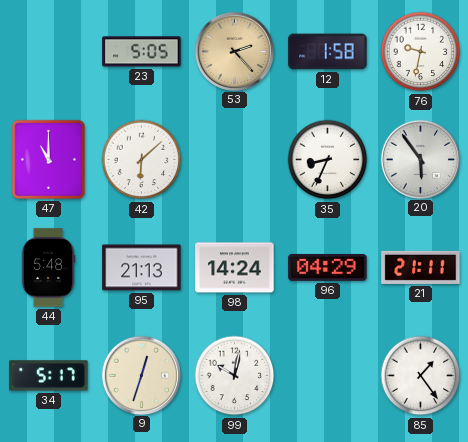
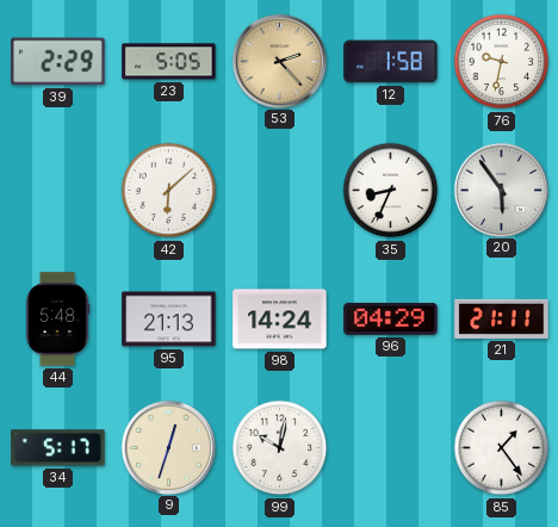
39: none -> 2:29 (58, 62)
47: 11:00 -> none (48, 159)
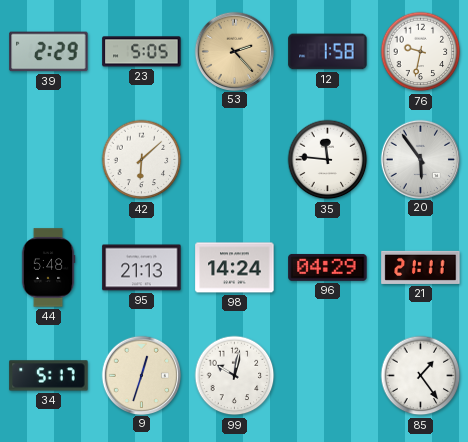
35: 8:34 -> 11:46 (328, 160)
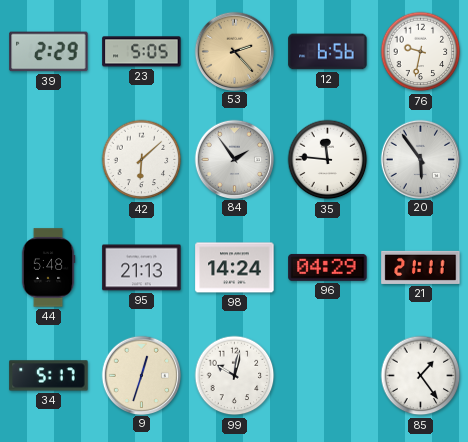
12: 1:58 -> 6:56 (328, 52)
84: none -> 1:54 (234, 159)
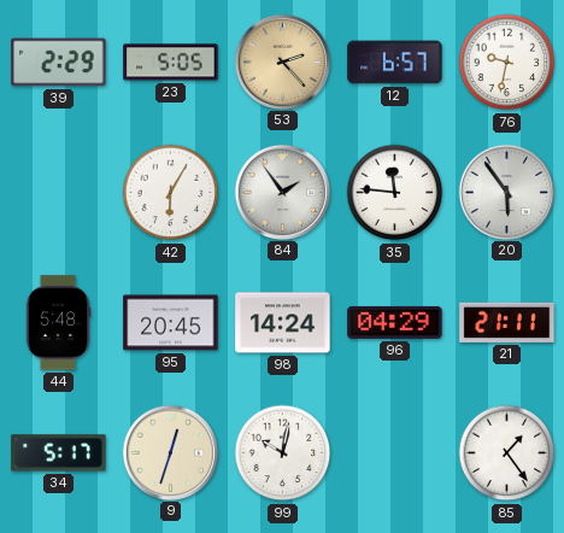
12: 6:56 -> 6:57 (395, 63)
42: 6:08 -> 6:05 (171, 193)
95: 21:13 -> 20:45 (171, 323)
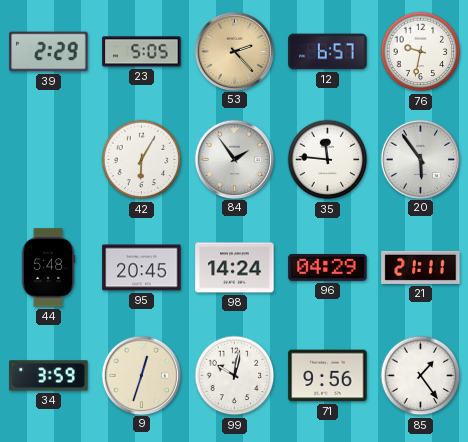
34: 5:17 -> 3:59 (49, 376)
71: none -> 9:56 (328, 376)
